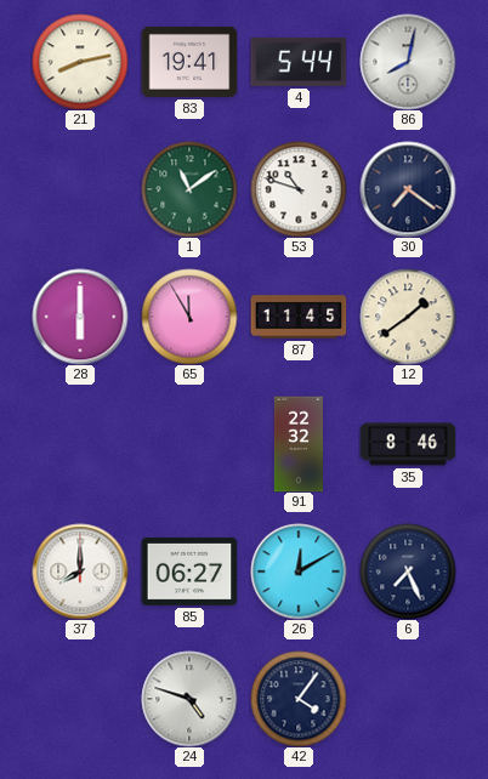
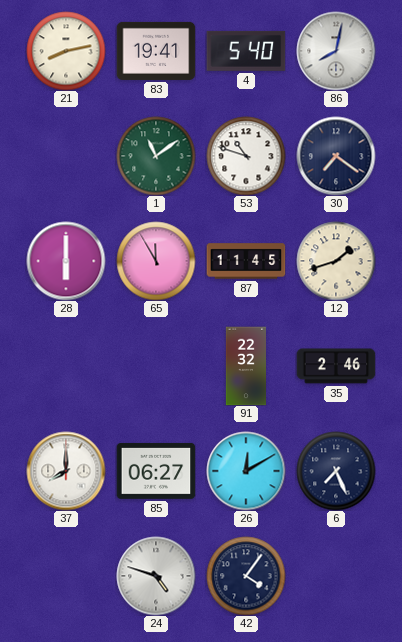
4: 5:44 -> 5:40 (246, 51)
12: 1:39 -> 1:42 (336, 261)
35: 8:46 -> 2:46 (336, 366)
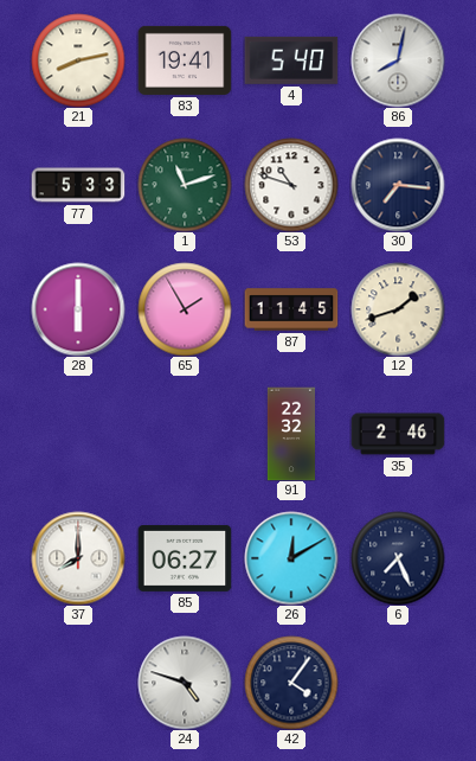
77: none -> 5:33 (78, 185)
1: 11:09 -> 11:12 (185, 185)
30: 7:21 -> 7:16 (398, 185)
65: 11:55 -> 1:55 (185, 309)
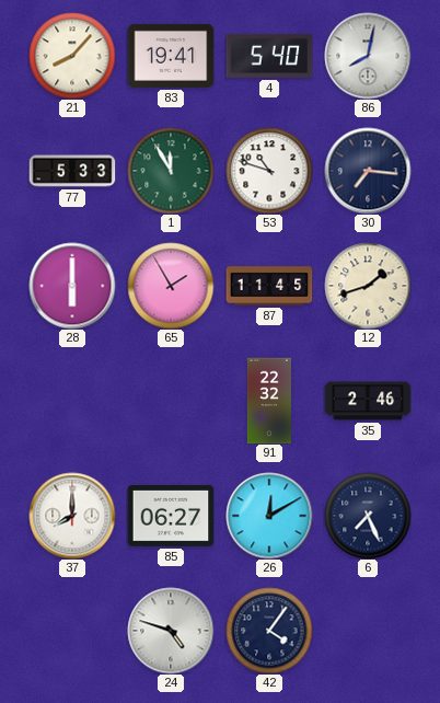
21: 8:13 -> 8:07 (72, 56)
1: 11:12 -> 11:55 (171, 171)
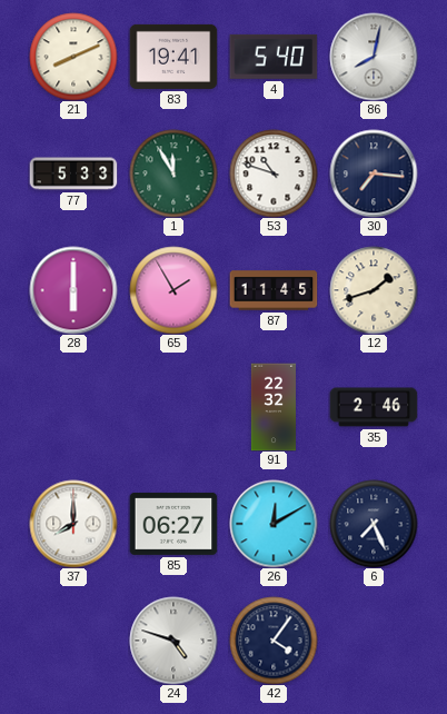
21: 8:07 -> 8:11 (73, 57)
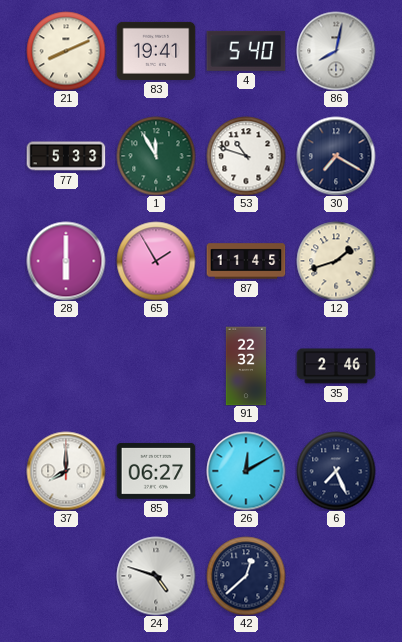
30: 7:16 -> 7:20 (336, 156)
42: 4:06 -> 12:38 (246, 576)
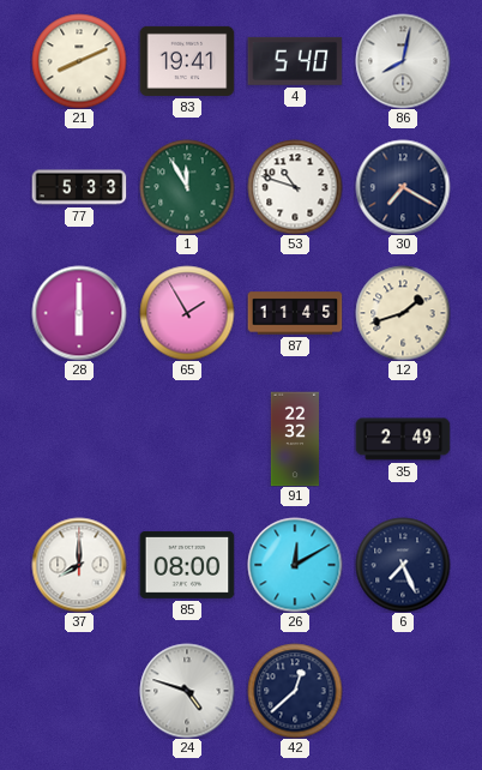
35: 2:46 -> 2:49 (403, 439)
85: 06:27 -> 08:00 (187, 565)
